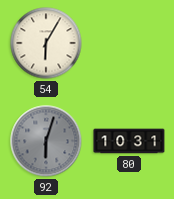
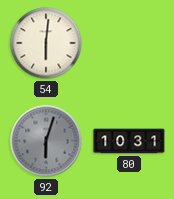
54: 6:05 -> 6:01 (46, 43)
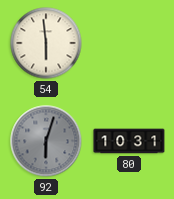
54: 6:01 -> 5:59 (46, 43)
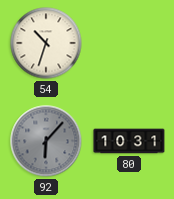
54: 5:59 -> 10:33 (46, 43)
92: 6:03 -> 6:07 (46, 141)
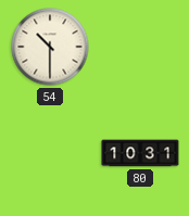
54: 10:33 -> 10:30 (50, 47)
92: 6:07 -> none (46, 141)
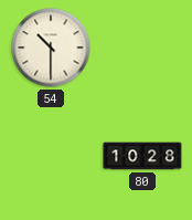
80: 10:31 -> 10:28 (142, 156)
